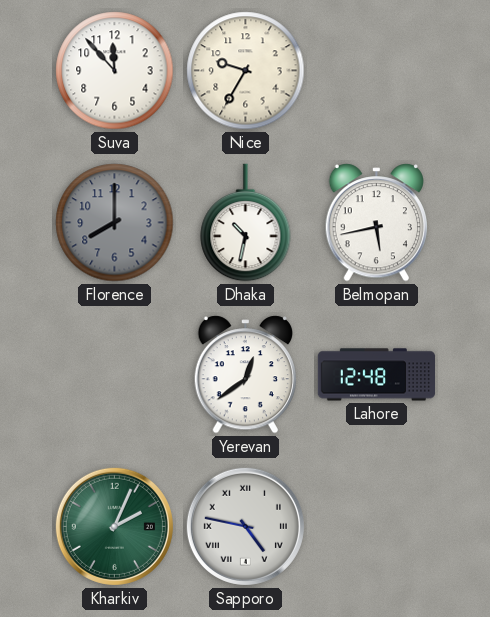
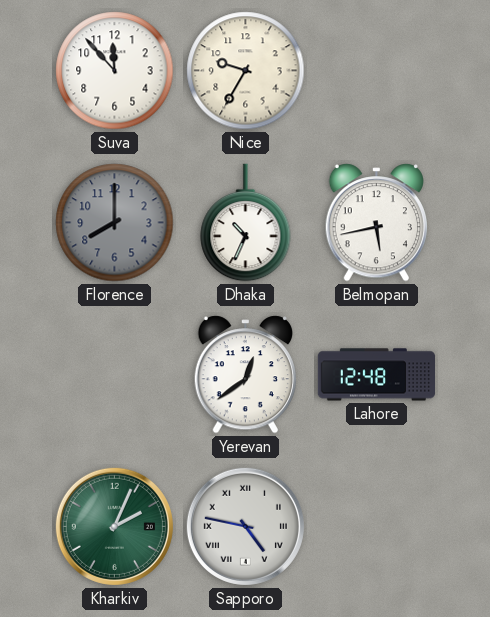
Dhaka: 10:32 -> 10:34 (246, 223)
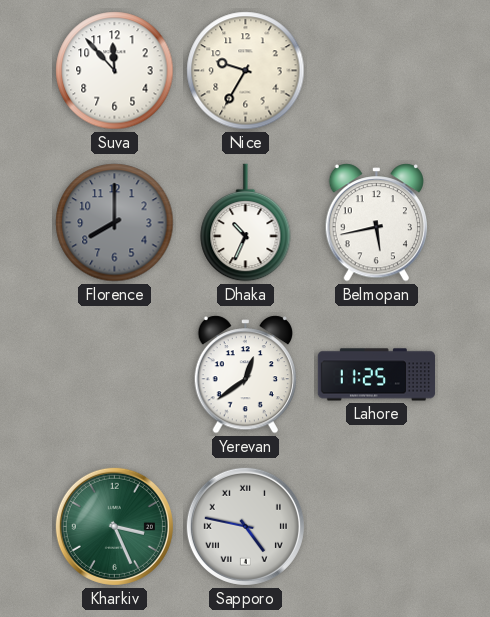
Lahore: 12:48 -> 11:25 (376, 375)
Kharkiv: 2:04 -> 3:26 (114, 526)
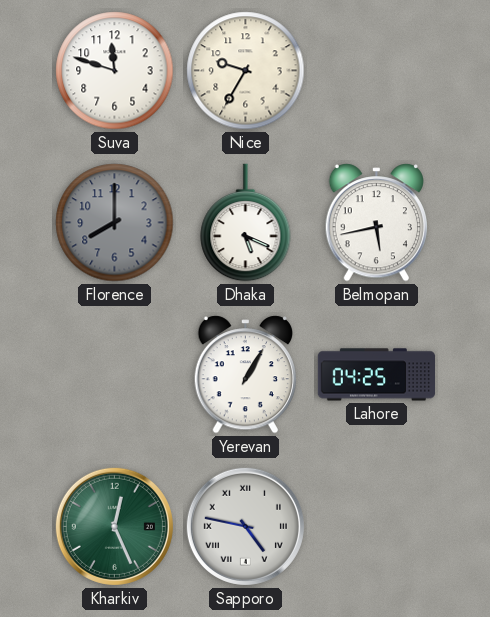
Suva: 11:53 -> 11:48 (115, 71)
Dhaka: 10:34 -> 5:19 (246, 223)
Yerevan: 12:39 -> 1:05 (245, 375)
Lahore: 11:25 -> 04:25 (376, 375)
Kharkiv: 3:26 -> 12:26 (114, 526)
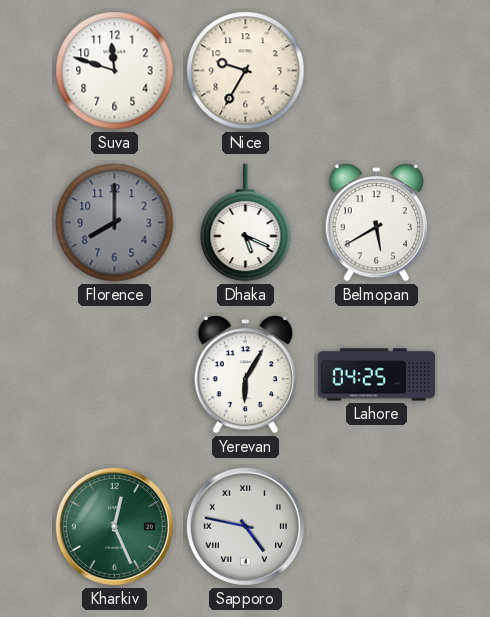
Belmopan: 5:43 -> 5:40 (376, 223)
Yerevan: 1:05 -> 6:05 (245, 375)
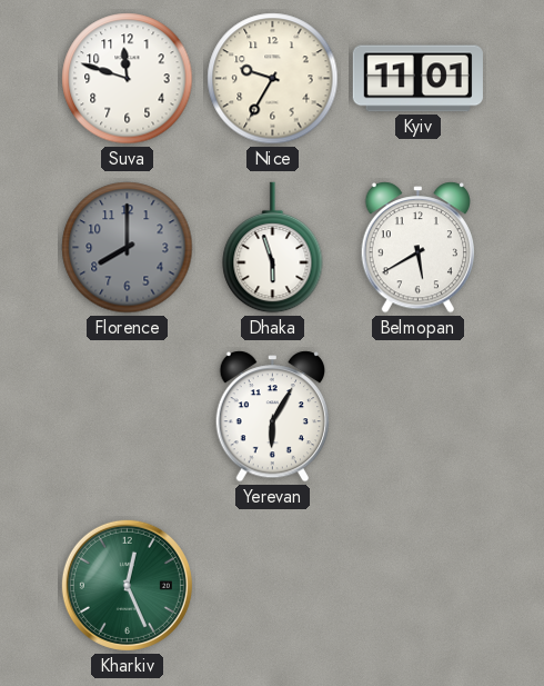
Kyiv: none -> 11:01 (417, 79)
Dhaka: 5:19 -> 5:57 (273, 248)
Lahore: 04:25 -> none (376, 375)
Sapporo: 4:47 -> none (245, 526)
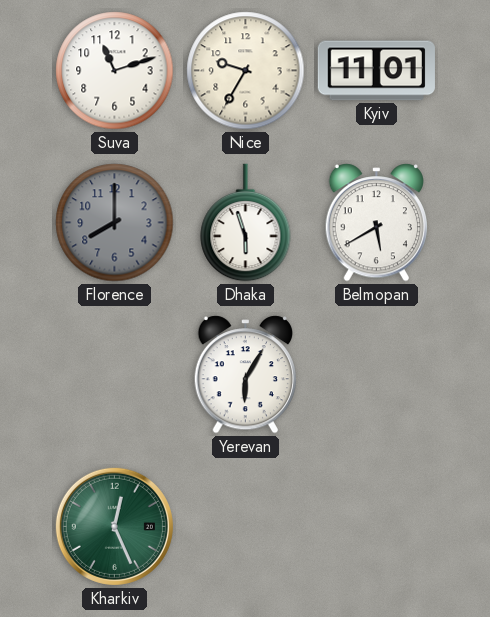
Suva: 11:48 -> 11:12 (115, 71)
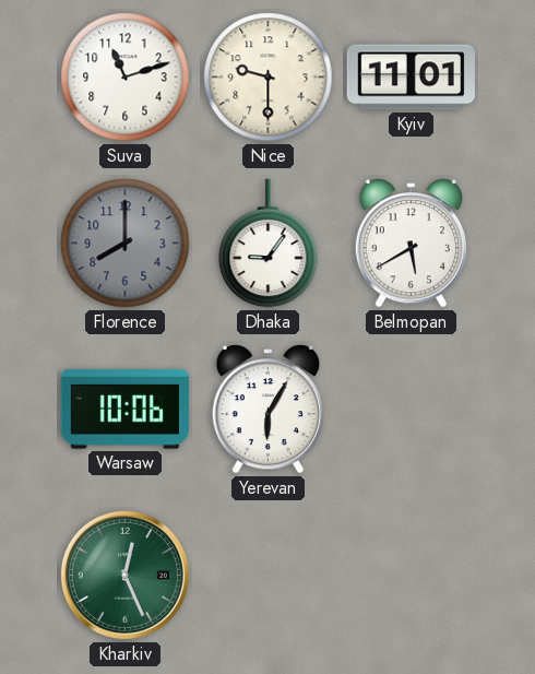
Nice: 9:35 -> 9:30 (269, 78)
Dhaka: 5:57 -> 9:06 (269, 244)
Warsaw: none -> 10:06 (124, 410)
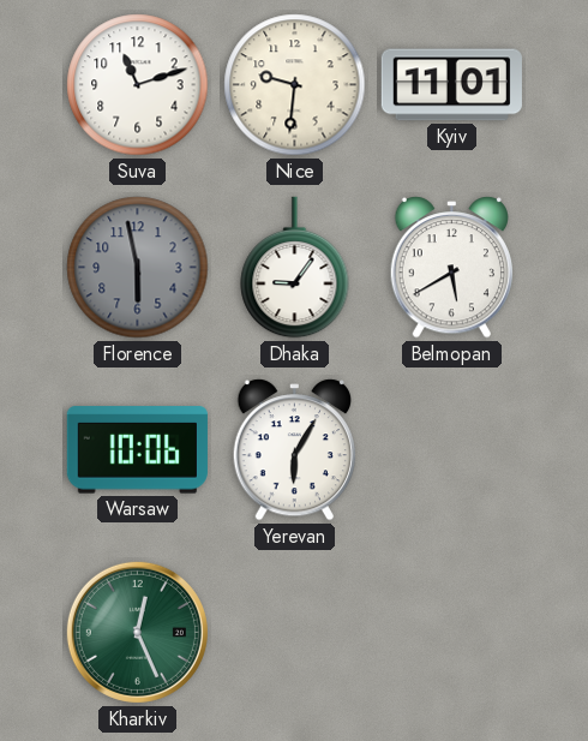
Nice: 9:30 -> 9:31 (295, 85)
Florence: 8:00 -> 5:58 (138, 268)
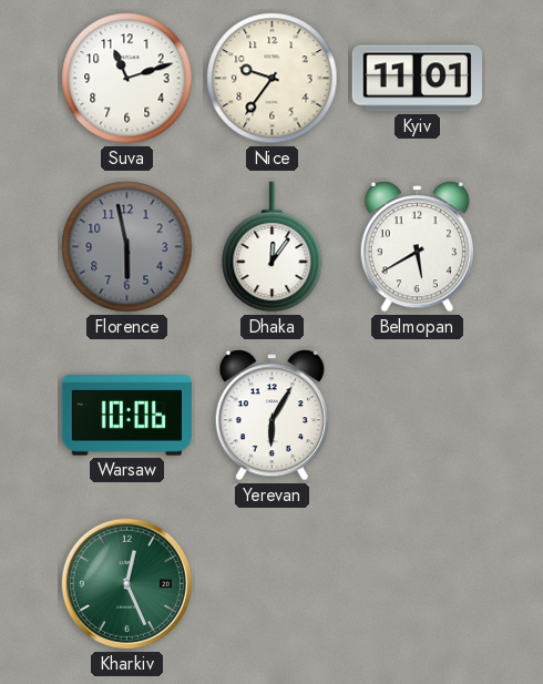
Nice: 9:31 -> 9:36 (273, 79)
Dhaka: 9:06 -> 12:06 (273, 247)
